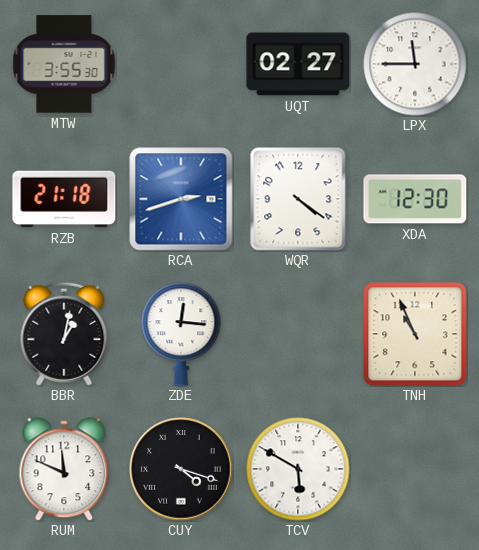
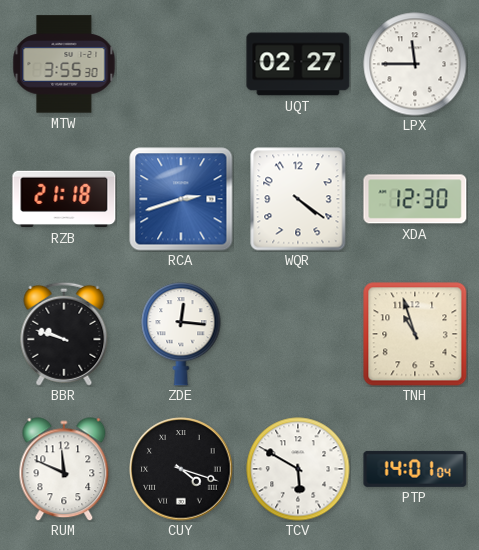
BBR: 1:02 -> 9:48 (64, 334)
TNH: 10:56 -> 10:57 (415, 334)
PTP: none -> 14:01 (415, 469)
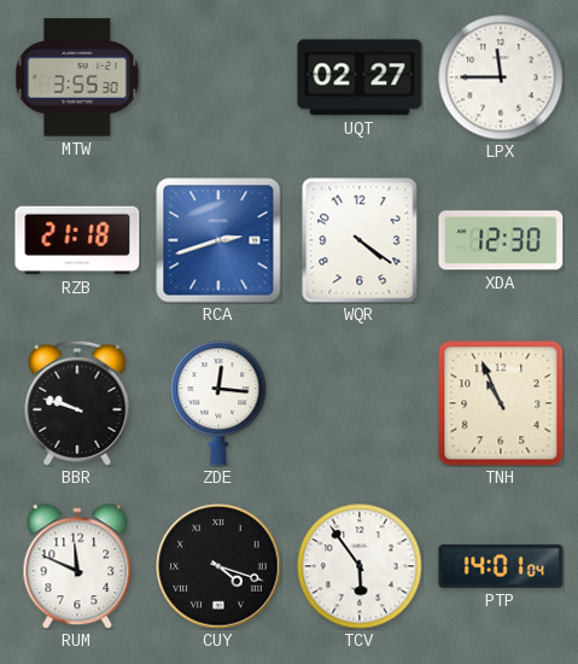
TNH: 10:57 -> 10:56 (501, 403)
TCV: 5:50 -> 5:54 (360, 566)
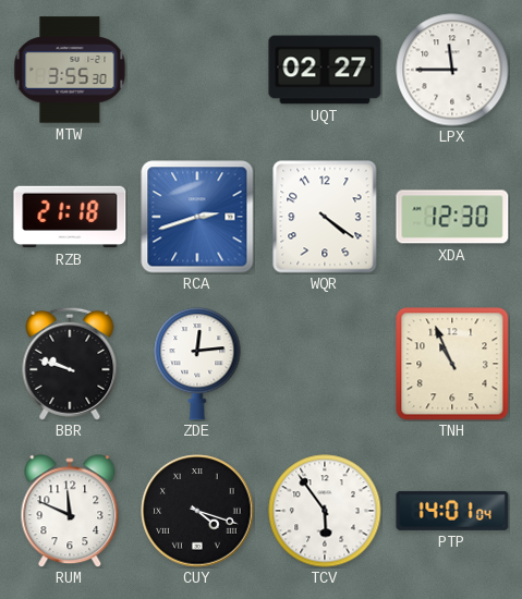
ZDE: 12:16 -> 12:14 (197, 364)
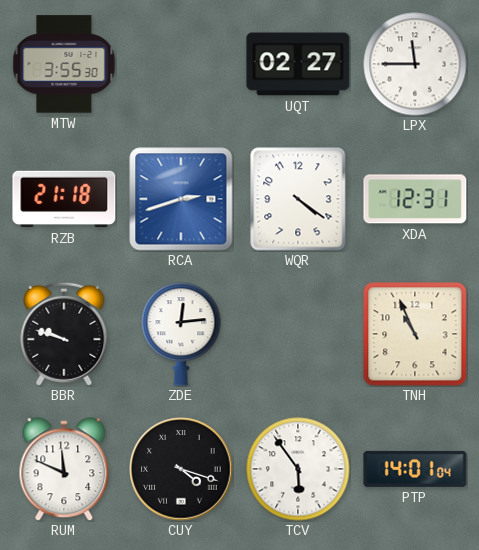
XDA: 12:30 -> 12:31 (415, 199)
